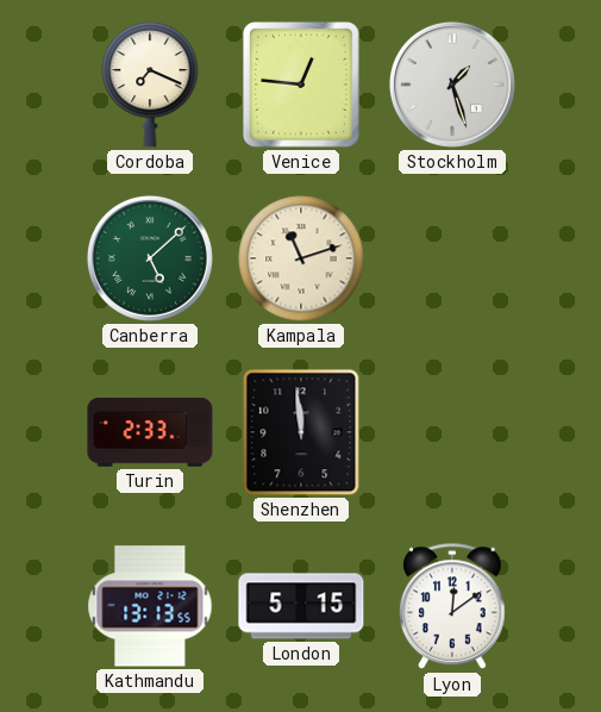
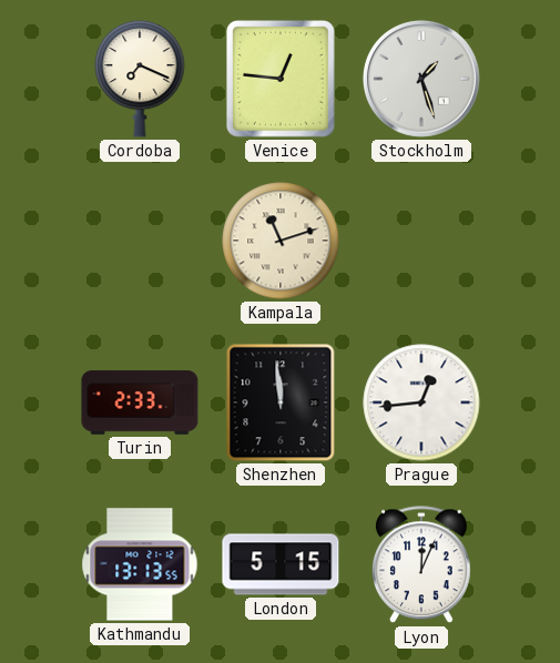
Canberra: 5:08 -> none (150, 258)
Prague: none -> 12:44 (421, 402)
Lyon: 12:09 -> 12:04 (422, 565)
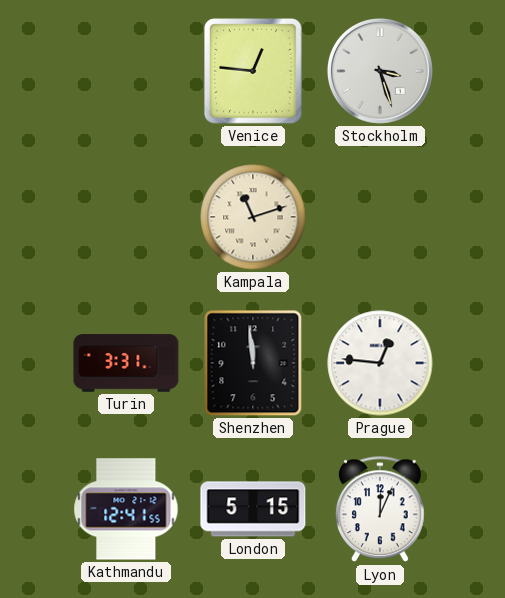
Cordoba: 7:19 -> none (140, 79)
Stockholm: 1:27 -> 3:27 (380, 71)
Turin: 2:33 -> 3:31 (126, 363)
Prague: 12:44 -> 12:46 (380, 363)
Kathmandu: 13:13 -> 12:41 (126, 509)
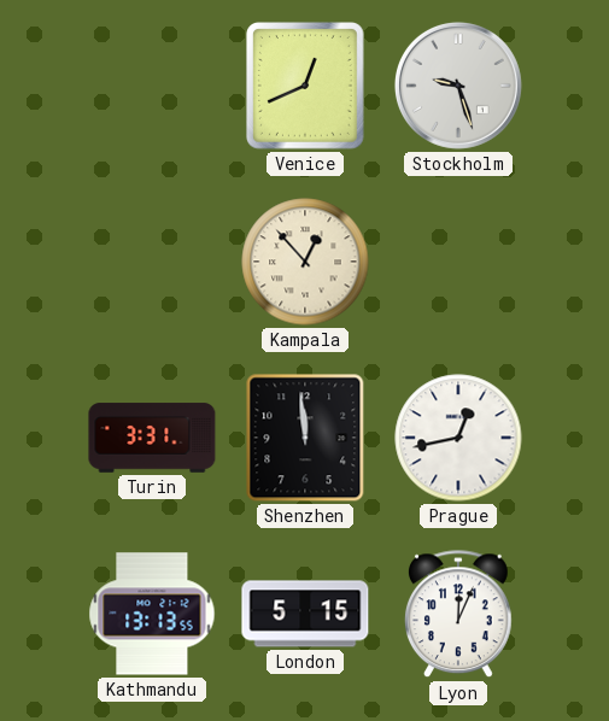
Venice: 12:46 -> 12:41 (306, 87)
Stockholm: 3:27 -> 9:27 (458, 86)
Kampala: 11:12 -> 12:53 (305, 262)
Prague: 12:46 -> 12:43 (458, 438)
Kathmandu: 12:41 -> 13:13 (152, 614)
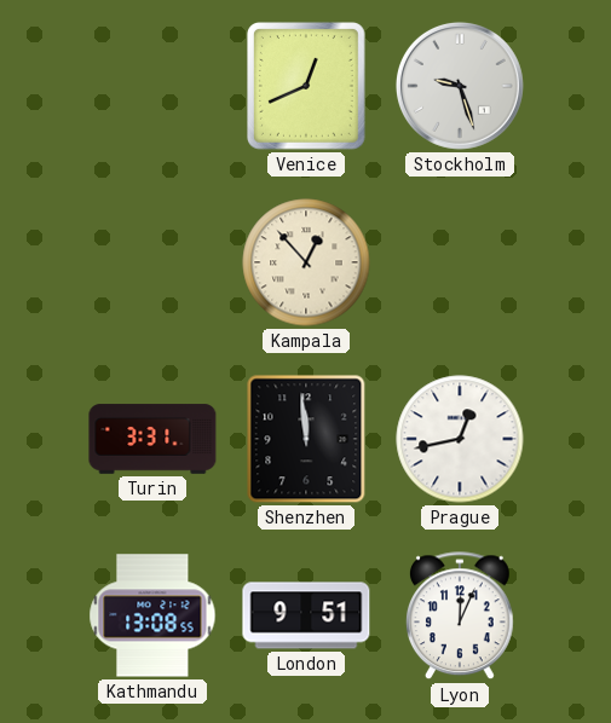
Kathmandu: 13:13 -> 13:08 (152, 615)
London: 5:15 -> 9:51 (306, 615)
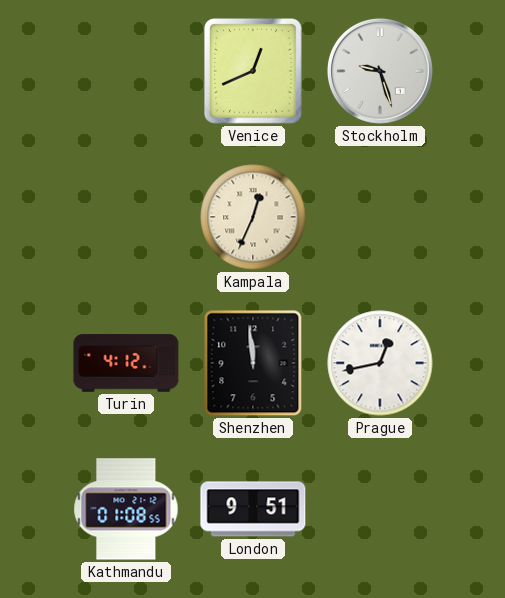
Kampala: 12:53 -> 12:34 (253, 217)
Turin: 3:31 -> 4:12 (126, 363)
Kathmandu: 13:08 -> 01:08 (126, 509)
Lyon: 12:04 -> none (461, 617)
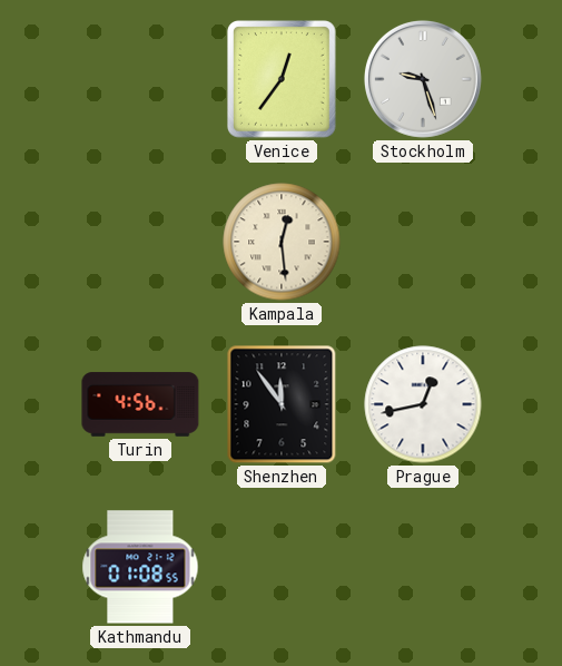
Venice: 12:41 -> 12:36 (283, 80)
Kampala: 12:34 -> 12:29 (282, 242)
Turin: 4:12 -> 4:56 (140, 404)
Shenzhen: 11:59 -> 11:54 (282, 404)
London: 9:51 -> none (253, 509)
